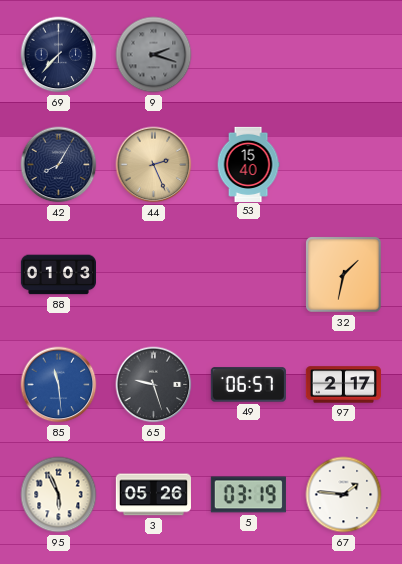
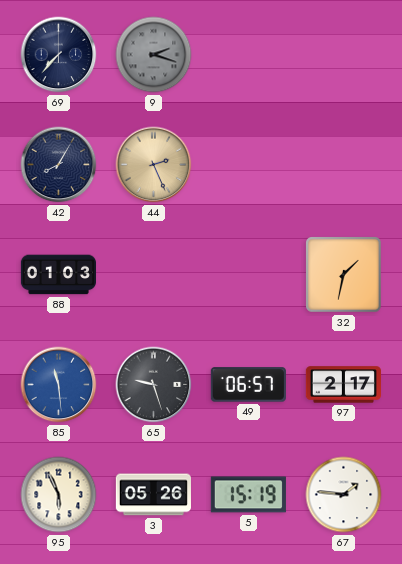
53: 15:40 -> none (248, 164)
5: 03:19 -> 15:19 (248, 495)
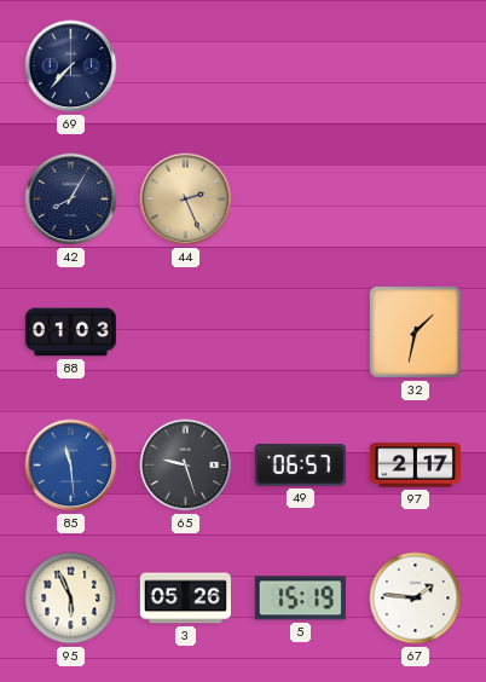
9: 2:18 -> none (154, 55)
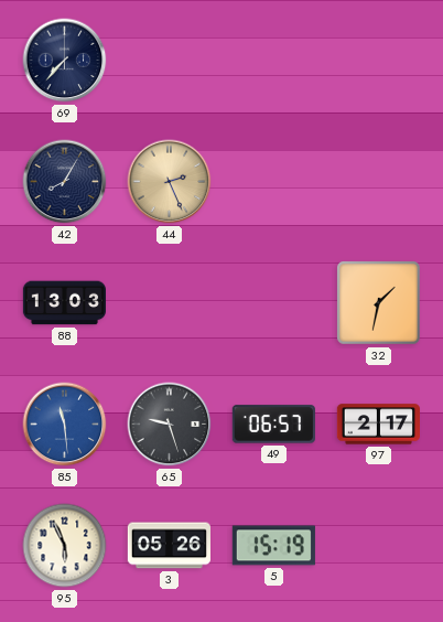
88: 01:03 -> 13:03 (64, 303)
67: 1:46 -> none (416, 599)
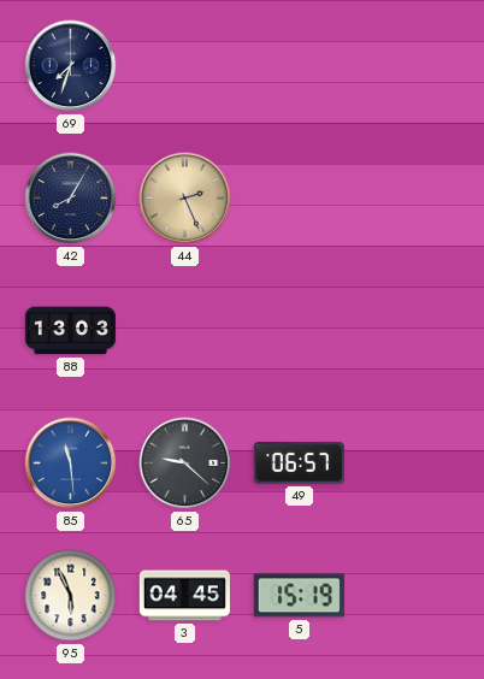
69: 7:37 -> 7:33 (71, 66)
32: 1:32 -> none (379, 303)
65: 9:27 -> 9:22 (185, 464)
97: 2:17 -> none (378, 425)
3: 05:26 -> 04:45 (184, 596)
